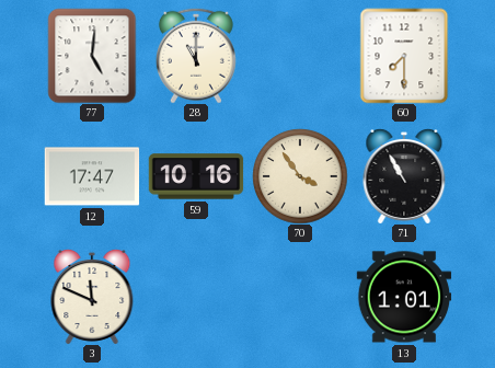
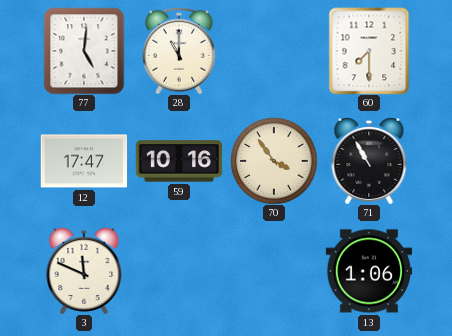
13: 1:01 -> 1:06 (369, 271)
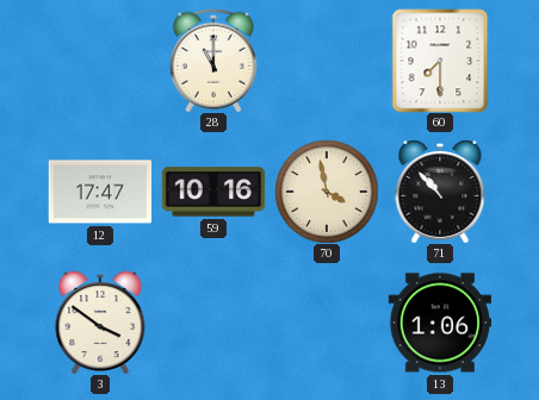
77: 5:01 -> none (84, 51)
70: 3:54 -> 3:58 (327, 192)
71: 10:55 -> 10:53 (440, 192)
3: 11:49 -> 3:51 (100, 323)
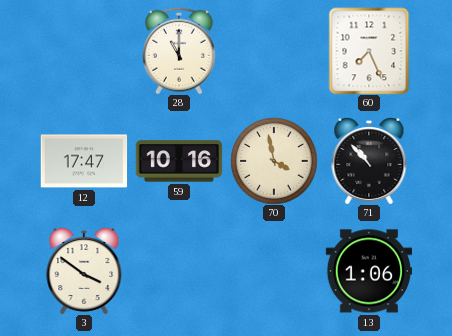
60: 7:30 -> 7:26 (369, 51)
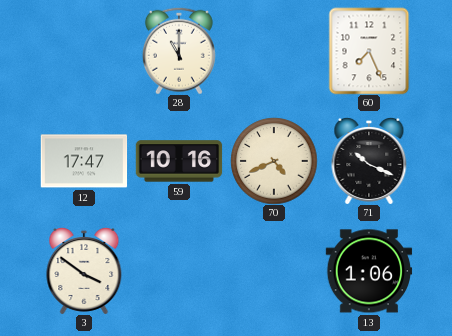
70: 3:58 -> 4:41 (274, 161)
71: 10:53 -> 10:19 (369, 161)
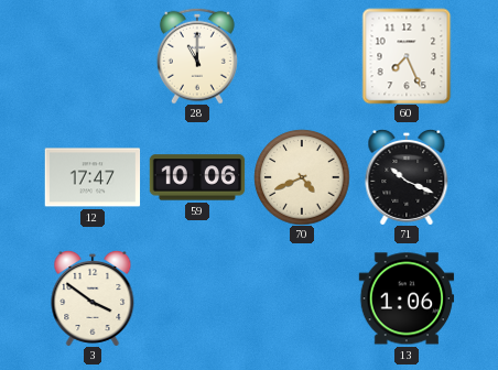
59: 10:16 -> 10:06 (197, 177)
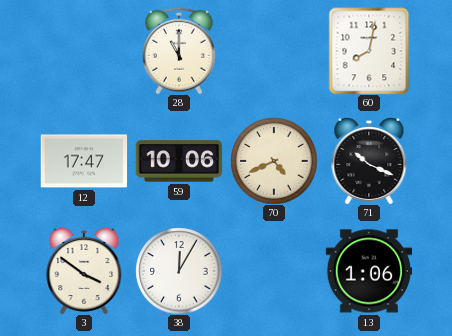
60: 7:26 -> 8:02 (369, 51)
38: none -> 12:05 (179, 271)
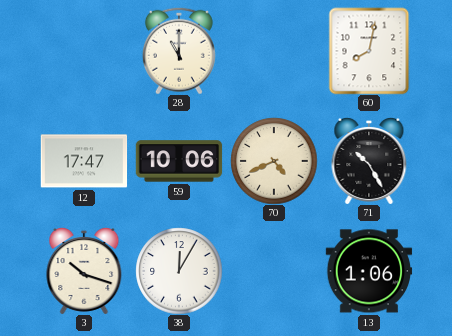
71: 10:19 -> 10:25 (369, 161)
3: 3:51 -> 10:18 (84, 271)
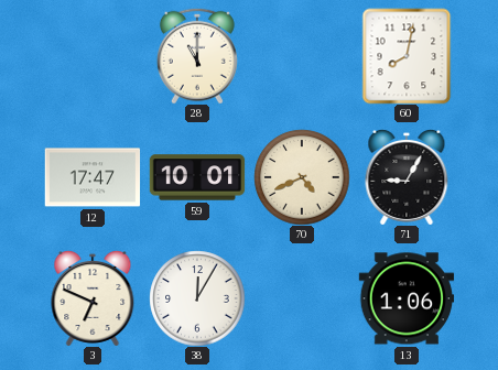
59: 10:06 -> 10:01 (197, 177)
71: 10:25 -> 9:05 (407, 177)
3: 10:18 -> 6:49 (93, 298)
